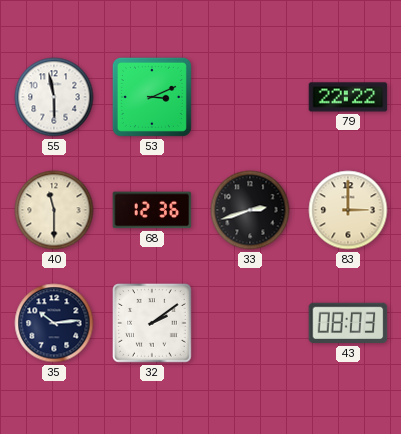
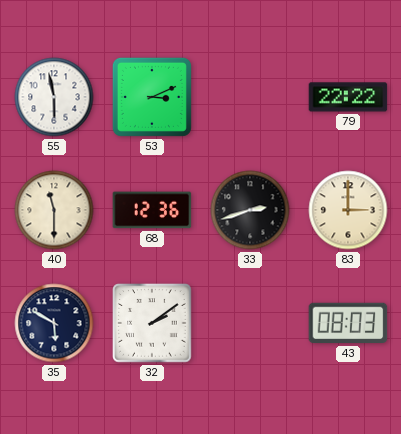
35: 10:14 -> 5:50 (54, 323)
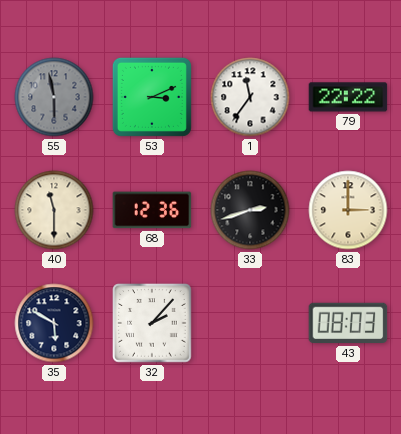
55 dial: white -> grey (54, 97)
1: none -> 11:36 (250, 97)
32: 2:09 -> 2:07 (152, 323)
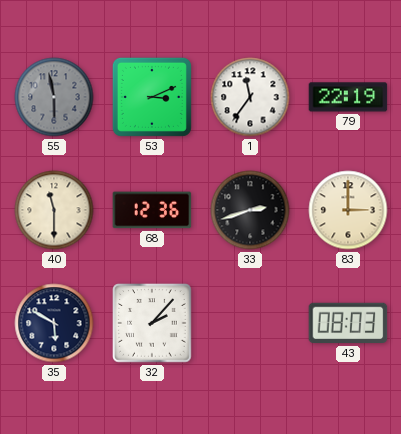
79: 22:22 -> 22:19 (348, 97)
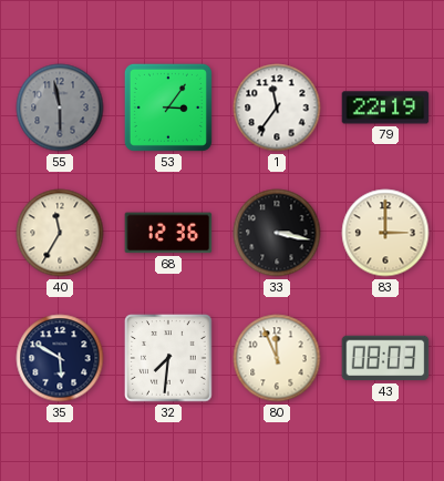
53: 3:11 -> 3:06 (168, 108)
40: 11:30 -> 11:35 (60, 233)
33: 2:42 -> 3:17 (277, 233)
32: 2:07 -> 7:31 (168, 358)
80: none -> 11:56 (277, 358)
